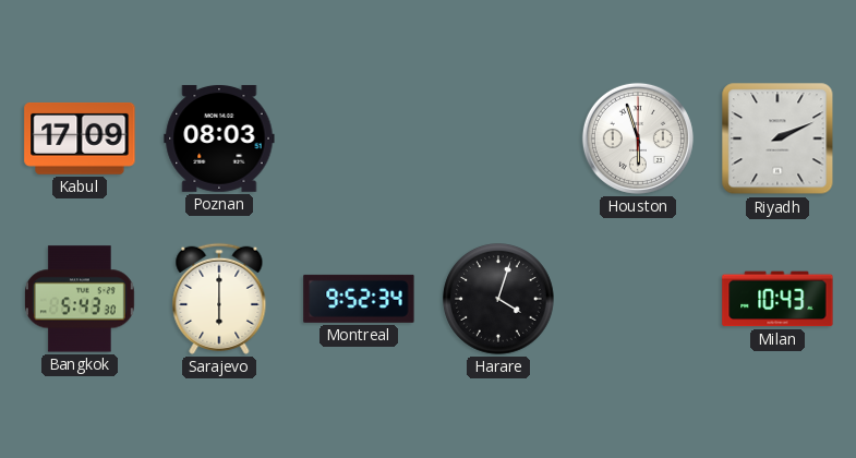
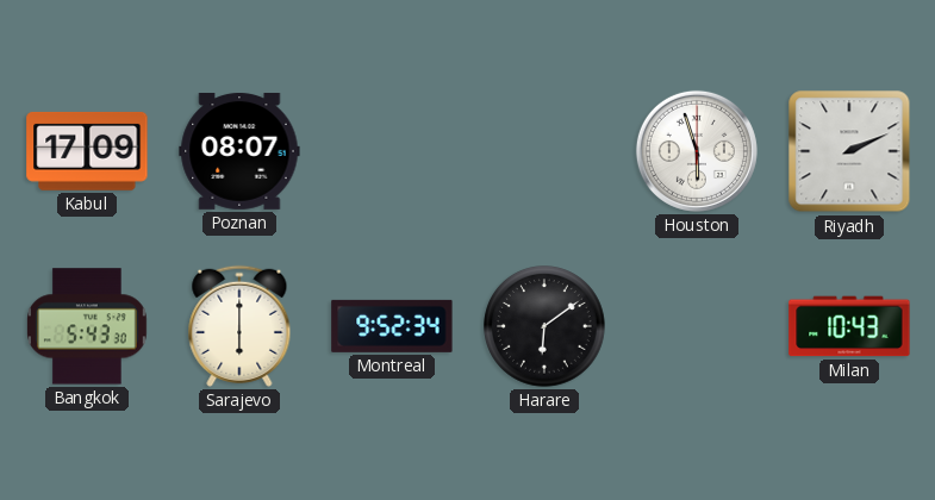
Poznan: 08:03 -> 08:07 (239, 151)
Harare: 4:03 -> 6:09 (544, 326)
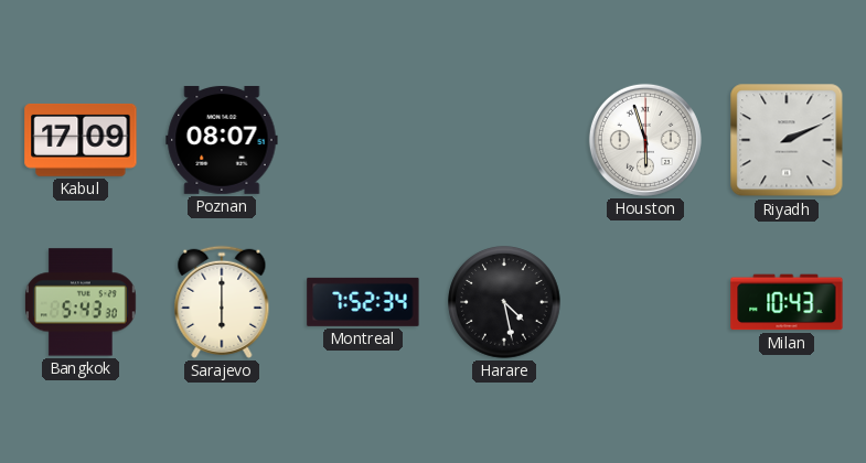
Montreal: 9:52 -> 7:52 (363, 302)
Harare: 6:09 -> 4:28 (504, 302)
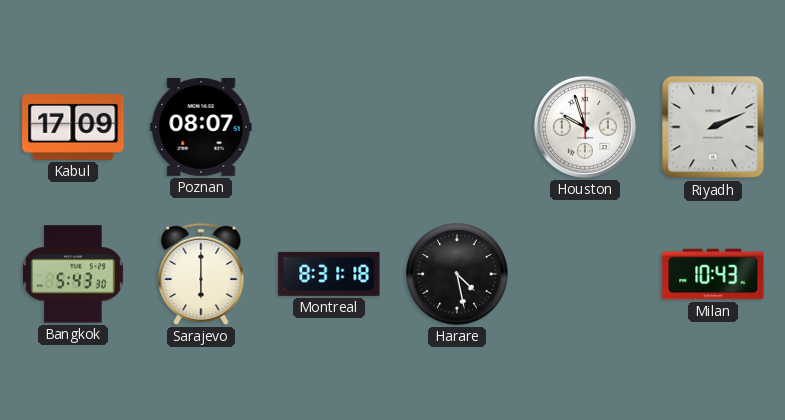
Houston: 5:57 -> 9:57 (585, 127)
Montreal: 7:52 -> 8:31 (329, 274)
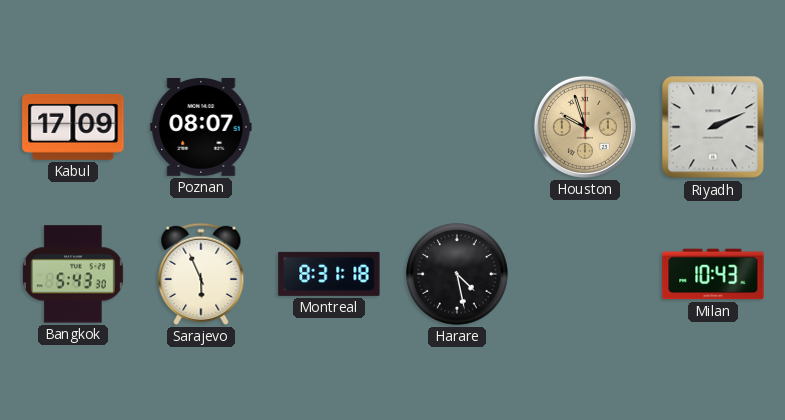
Houston dial: white -> champagne (585, 127)
Sarajevo: 6:00 -> 5:56 (201, 274)
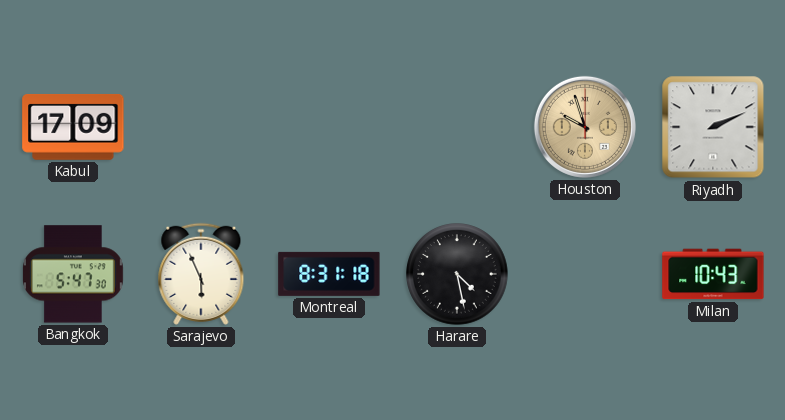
Poznan: 08:07 -> none (201, 127)
Bangkok: 5:43 -> 5:47 (74, 274)
